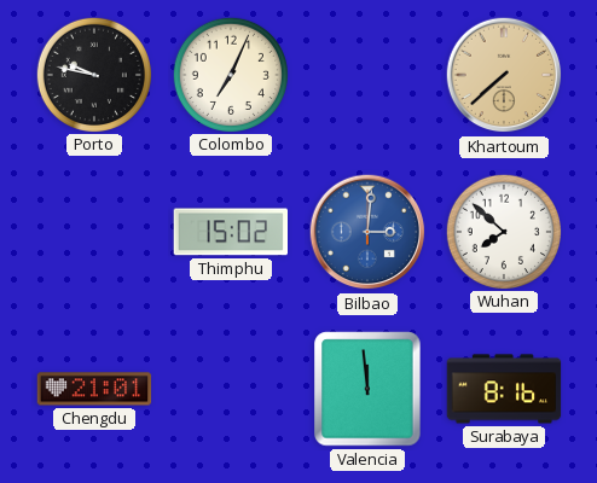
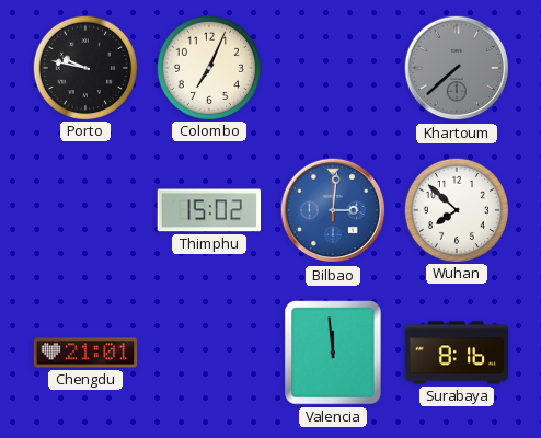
Khartoum dial: champagne -> grey (457, 68)
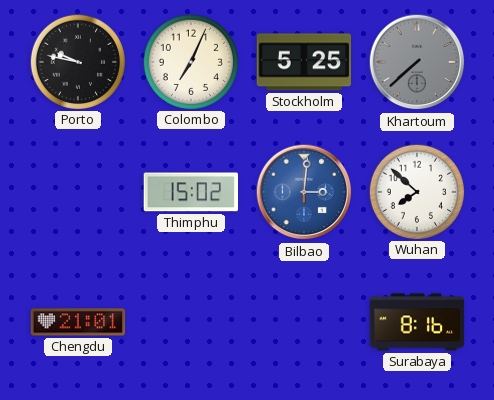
Stockholm: none -> 5:25 (304, 62)
Valencia: 11:59 -> none (333, 353)
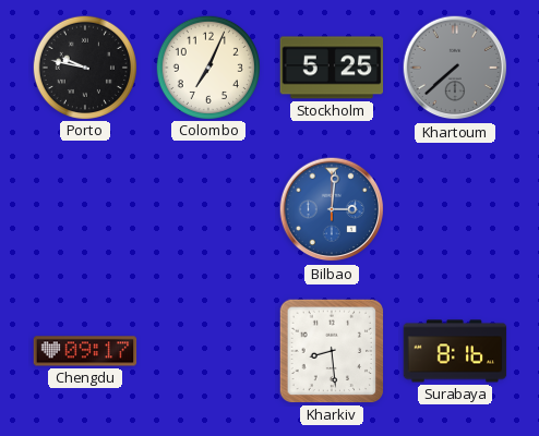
Thimphu: 15:02 -> none (190, 192)
Wuhan: 7:52 -> none (416, 191)
Chengdu: 21:01 -> 09:17 (85, 351)
Kharkiv: none -> 8:29 (332, 351)
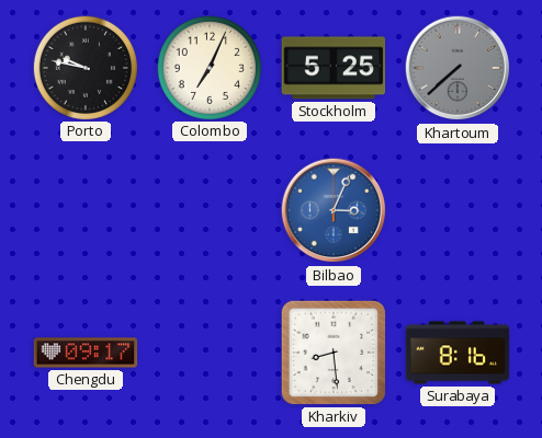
Bilbao: 3:01 -> 3:04 (334, 210)
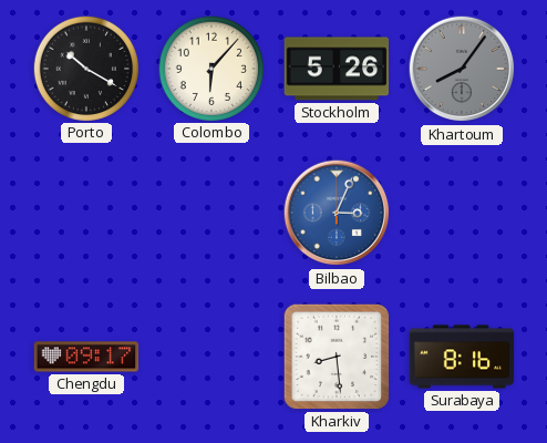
Porto: 9:47 -> 10:20 (85, 68)
Colombo: 7:04 -> 6:07 (210, 68)
Stockholm: 5:25 -> 5:26 (337, 69)
Khartoum: 7:38 -> 8:06 (462, 69)
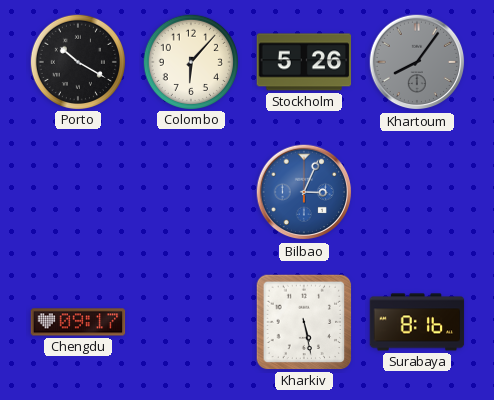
Kharkiv: 8:29 -> 5:28 (304, 322)
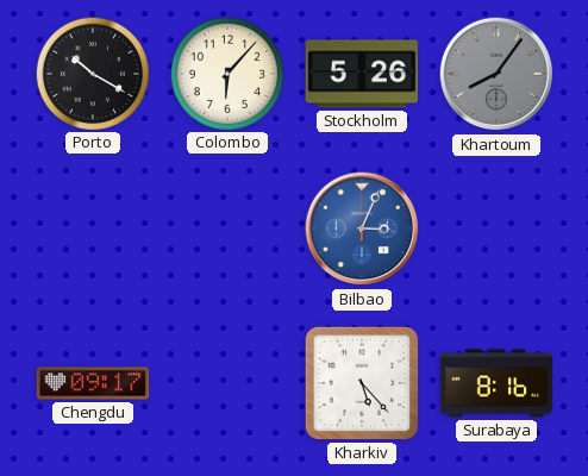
Kharkiv: 5:28 -> 5:23 (362, 383)
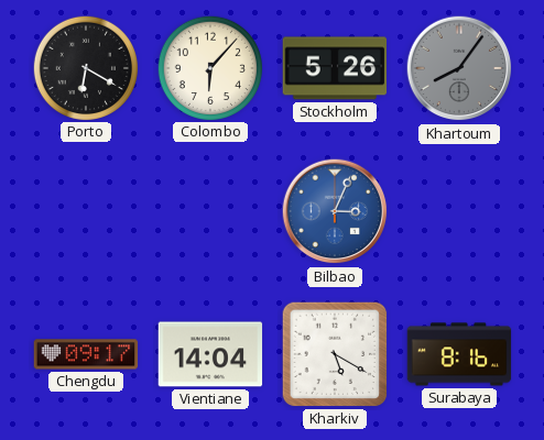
Porto: 10:20 -> 6:20 (85, 67)
Vientiane: none -> 14:04 (210, 354)
Kharkiv: 5:23 -> 5:20 (335, 354)
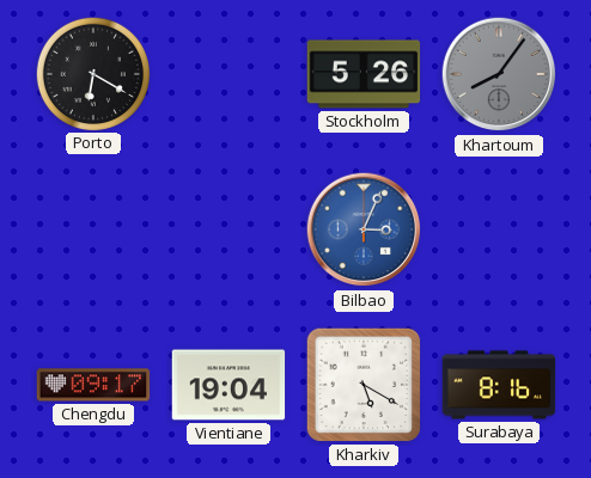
Colombo: 6:07 -> none (209, 67)
Vientiane: 14:04 -> 19:04 (229, 385)
